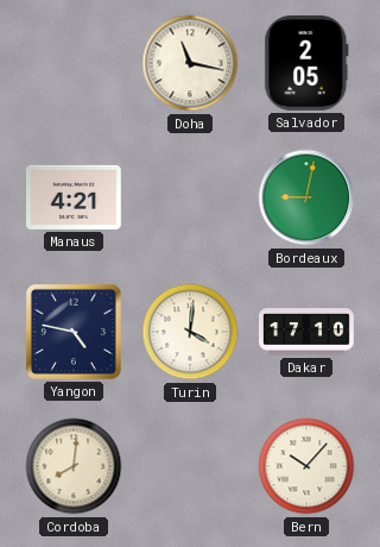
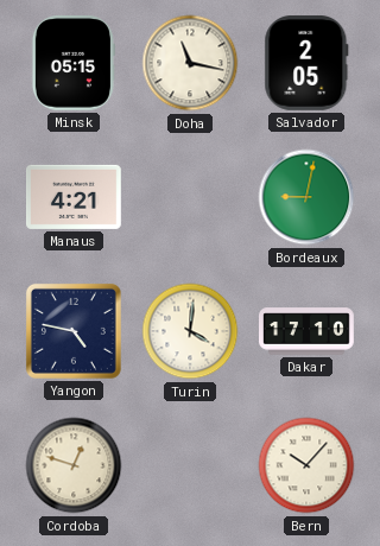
Minsk: none -> 05:15 (72, 64)
Cordoba: 8:01 -> 12:48 (74, 465)
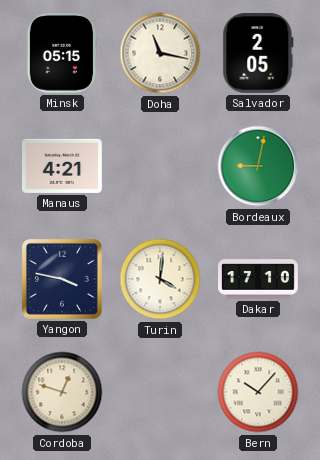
Yangon: 4:47 -> 3:47 (62, 279)
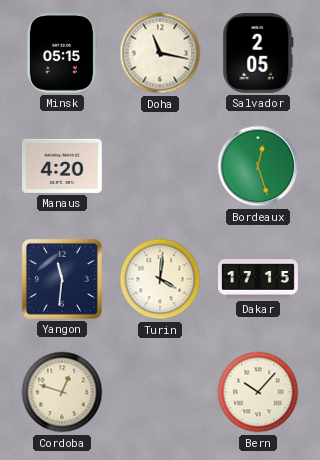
Manaus: 4:21 -> 4:20 (63, 166)
Bordeaux: 9:02 -> 12:27 (258, 166)
Yangon: 3:47 -> 11:31 (62, 279)
Dakar: 17:10 -> 17:15 (258, 279)
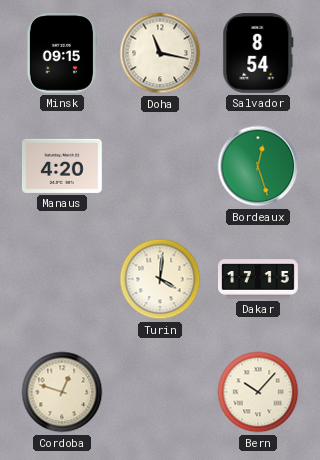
Minsk: 05:15 -> 09:15 (61, 54)
Salvador: 2:05 -> 8:54 (258, 53)
Yangon: 11:31 -> none (62, 279)
